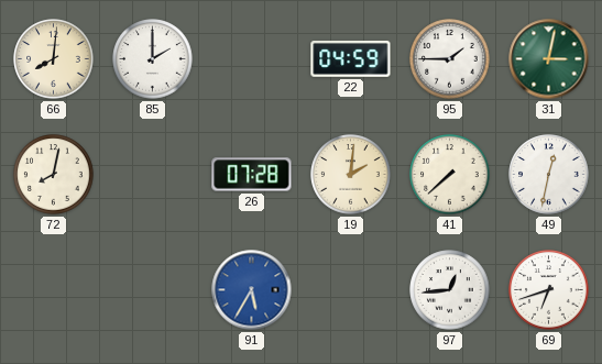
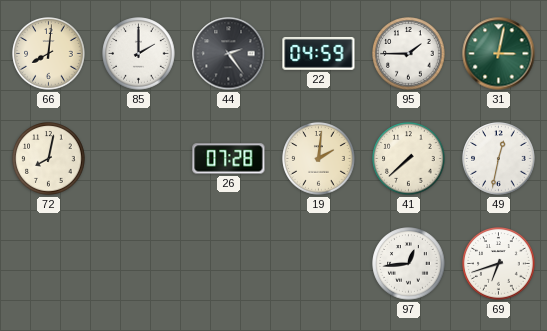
44: none -> 2:24 (229, 54)
91: 5:35 -> none (252, 290)
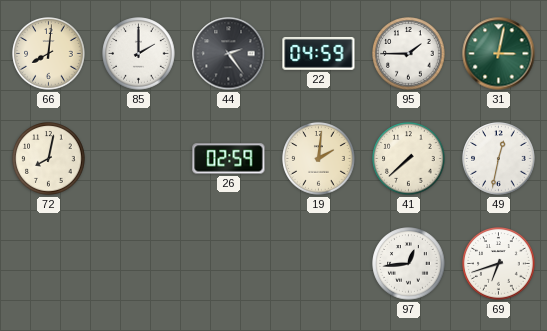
26: 07:28 -> 02:59 (229, 159)
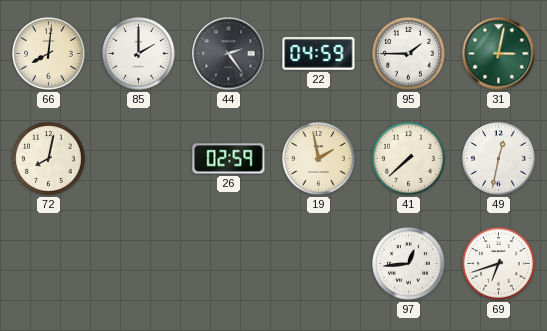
19: 2:01 -> 1:58 (319, 159)
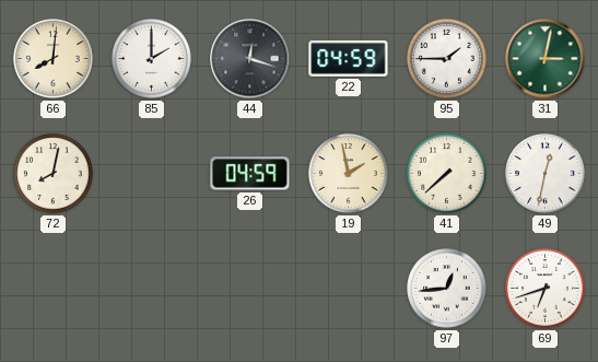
44: 2:24 -> 12:18 (250, 59)
26: 02:59 -> 04:59 (250, 174)
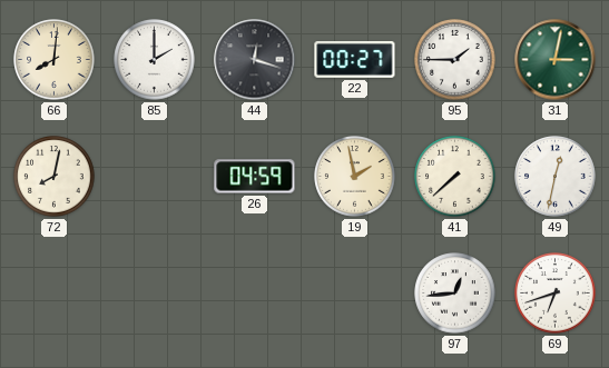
22: 04:59 -> 00:27 (355, 59)
